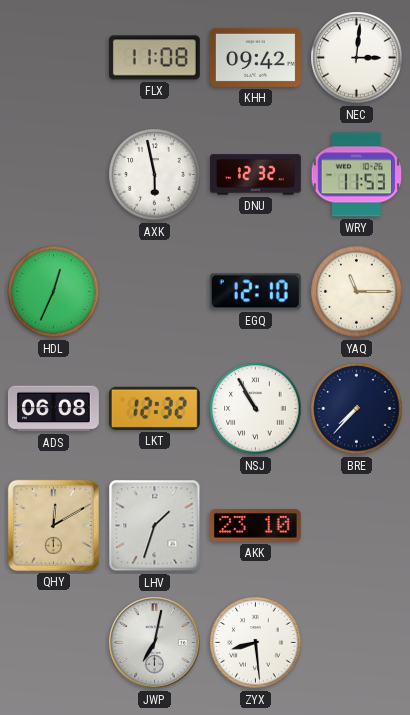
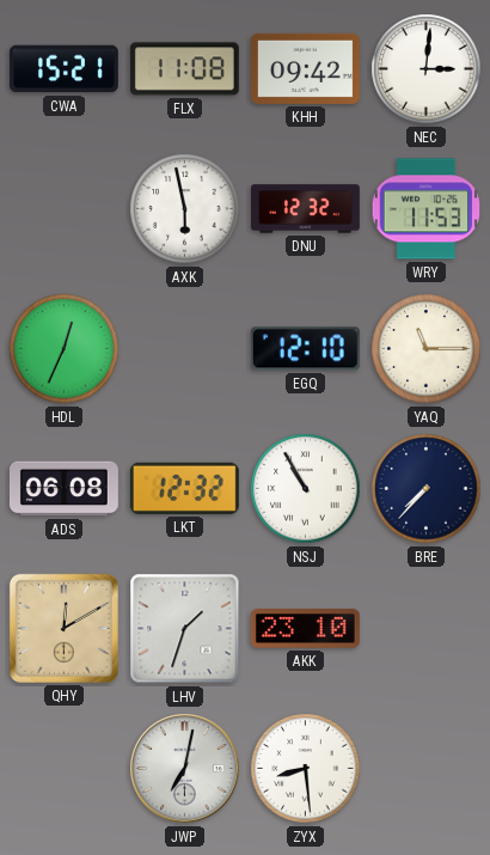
CWA: none -> 15:21 (63, 69)
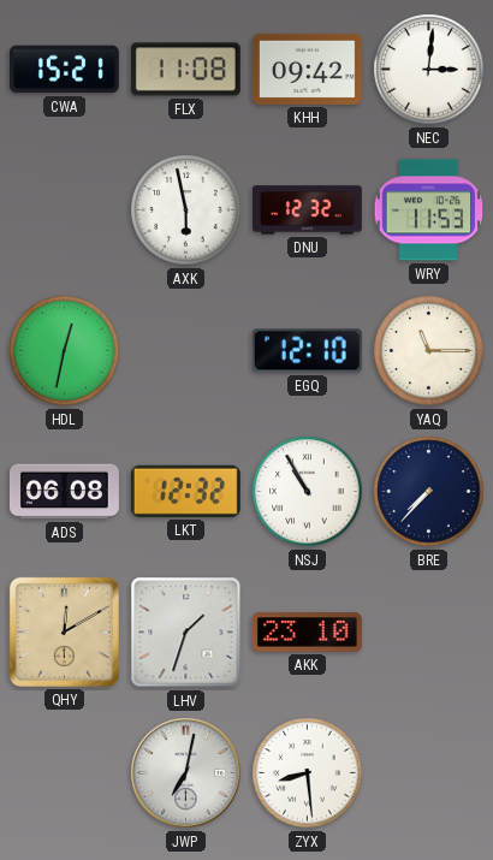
HDL: 12:34 -> 12:32 (65, 351)
